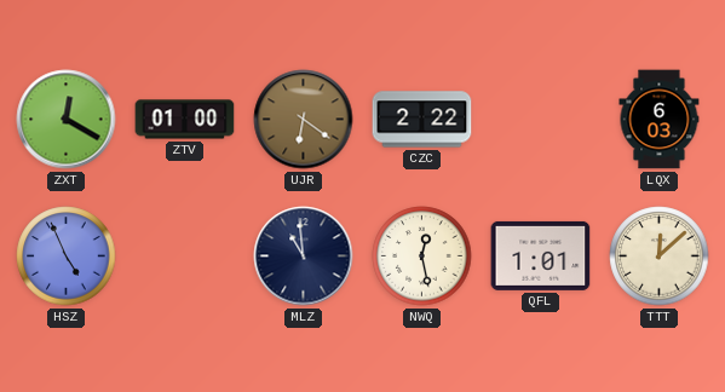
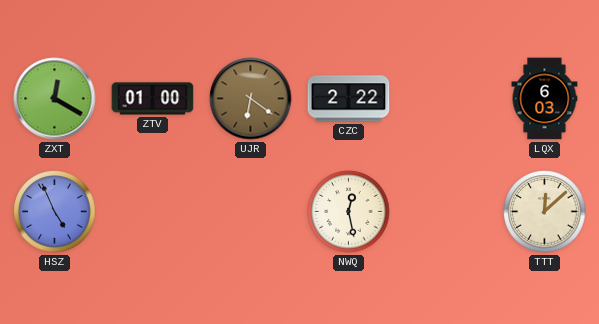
MLZ: 10:59 -> none (304, 256)
QFL: 1:01 -> none (541, 255)
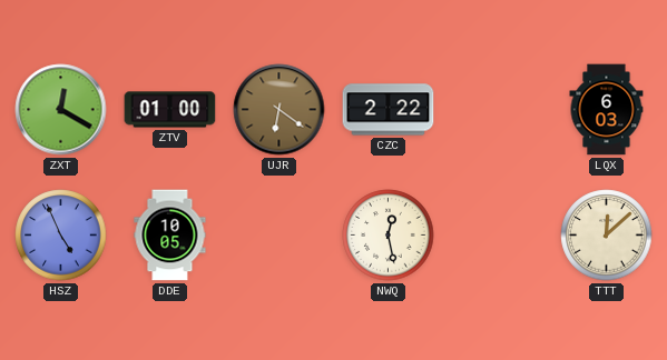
DDE: none -> 10:05 (170, 236)
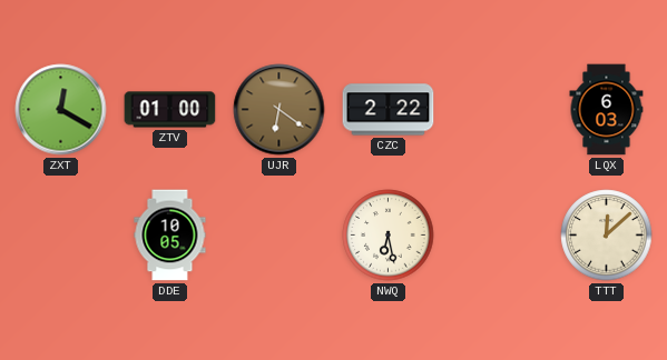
HSZ: 4:56 -> none (61, 236)
NWQ: 12:28 -> 6:28 (389, 236)
